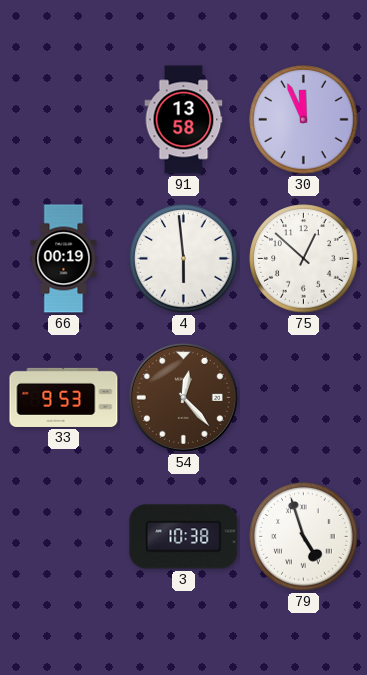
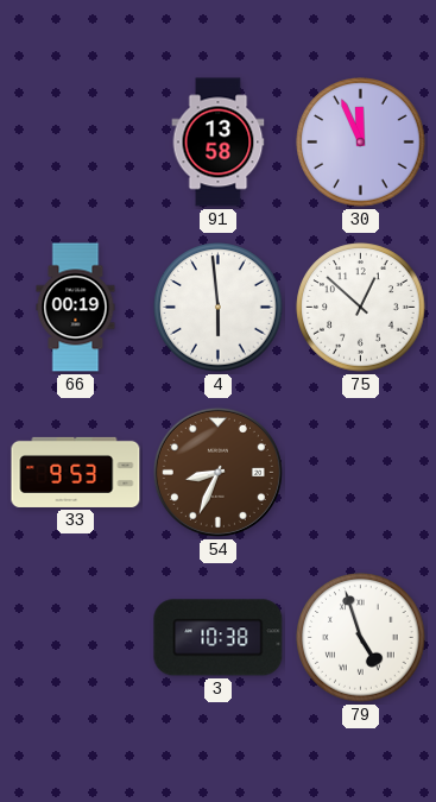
54: 12:23 -> 8:34 (217, 472)
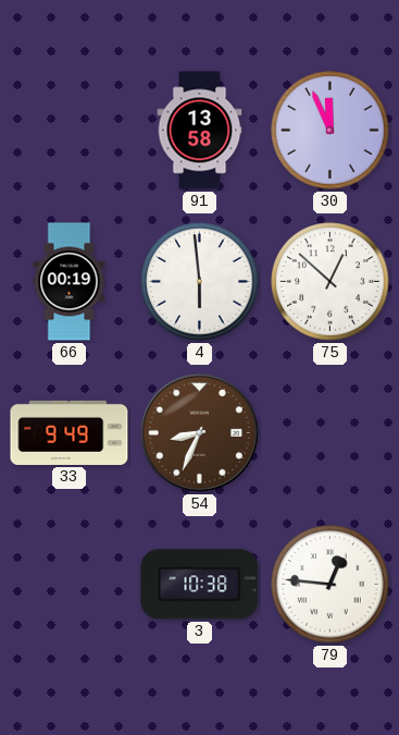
33: 9:53 -> 9:49 (70, 432)
79: 4:57 -> 12:46 (331, 585)
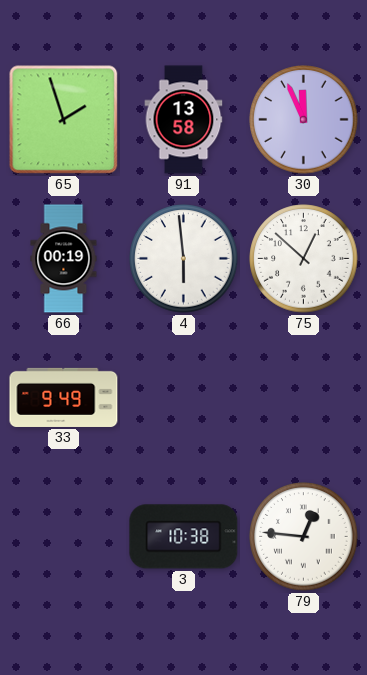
65: none -> 1:57 (64, 120)
54: 8:34 -> none (199, 432)
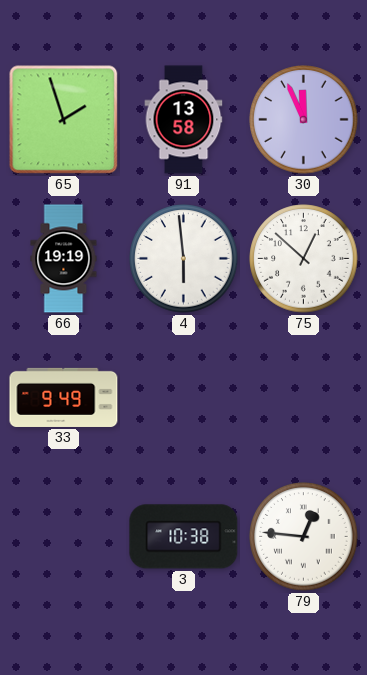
66: 00:19 -> 19:19 (64, 259)
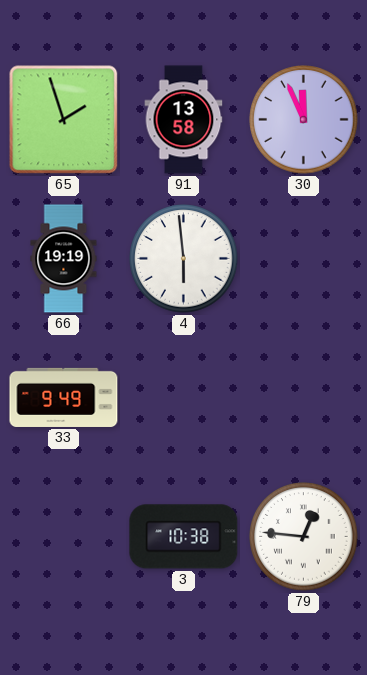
75: 12:52 -> none (304, 259)
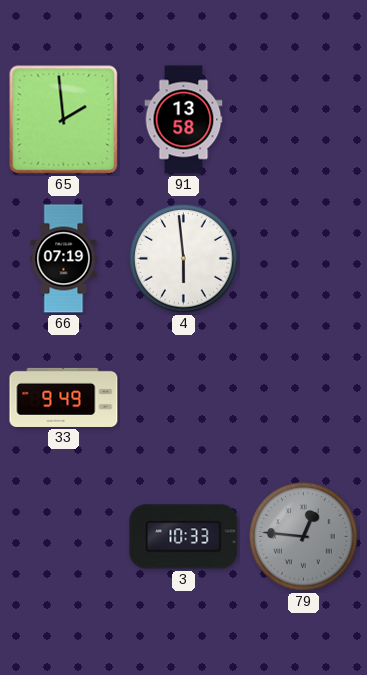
65: 1:57 -> 1:59 (64, 120)
30: 11:56 -> none (304, 120)
66: 19:19 -> 07:19 (64, 259)
3: 10:38 -> 10:33 (184, 537)
79 dial: white -> grey (304, 537)
